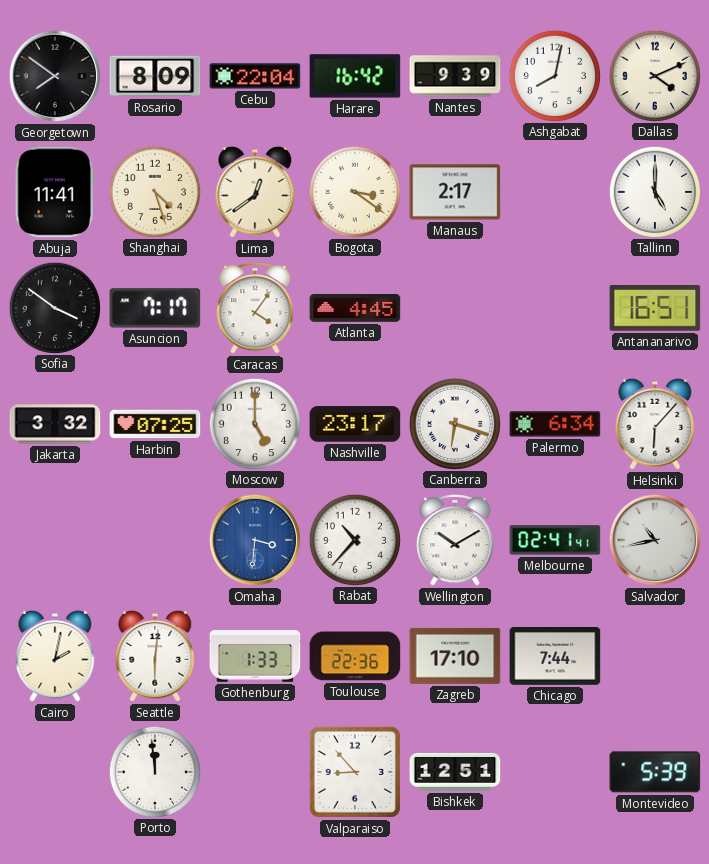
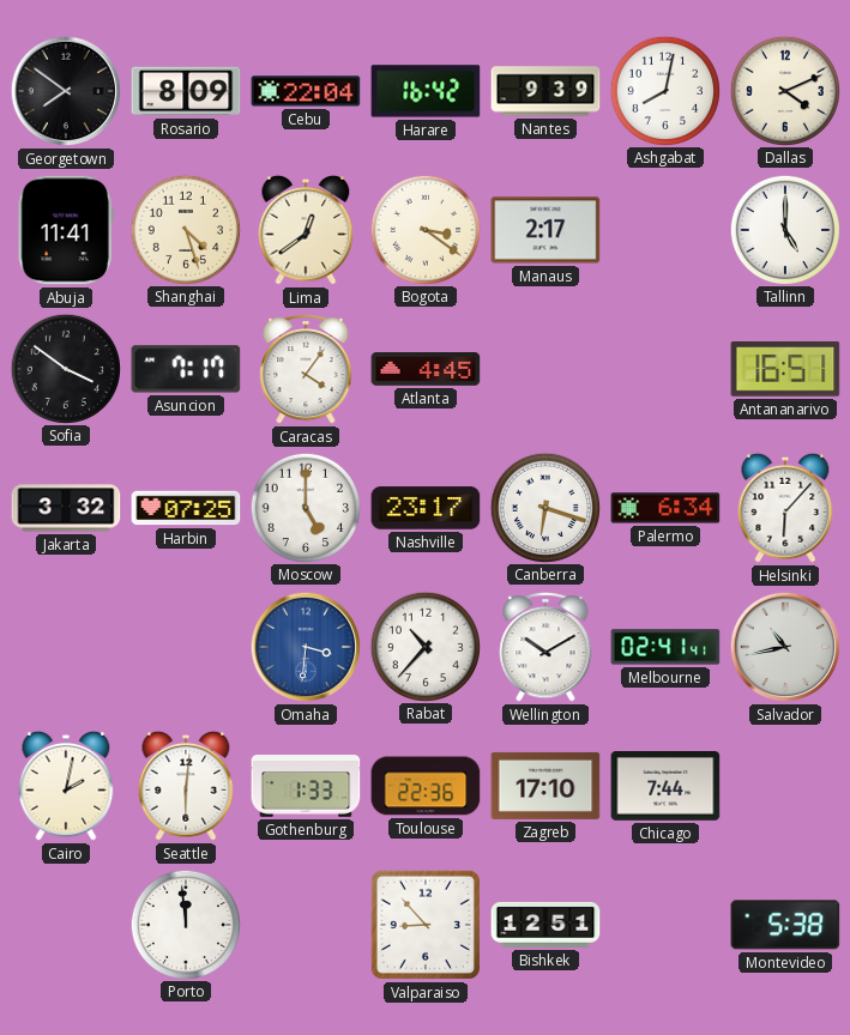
Montevideo: 5:39 -> 5:38 (785, 925)
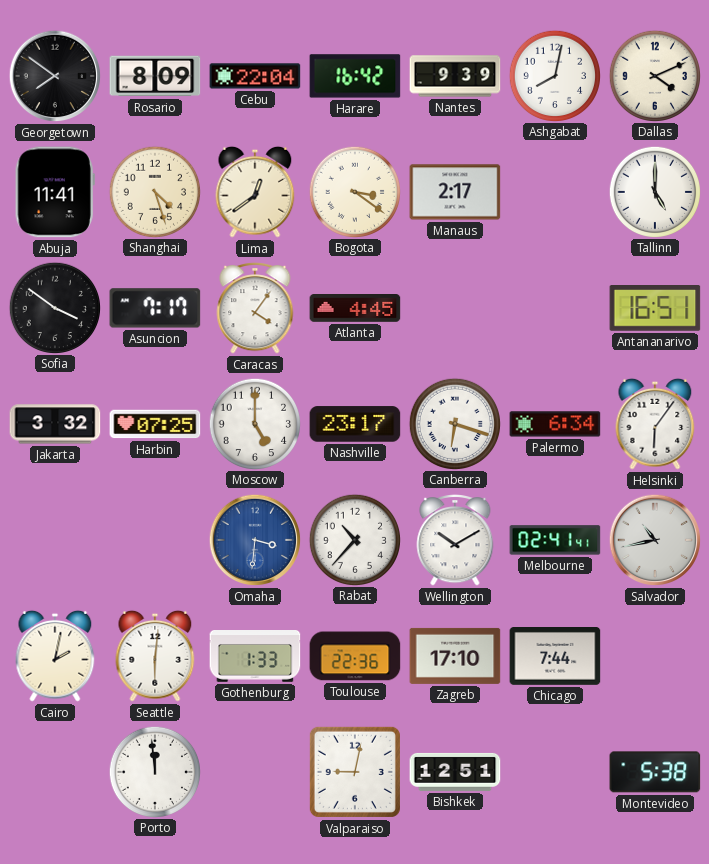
Helsinki: 6:07 -> 6:06 (655, 424)
Valparaiso: 8:53 -> 9:02 (355, 772)
